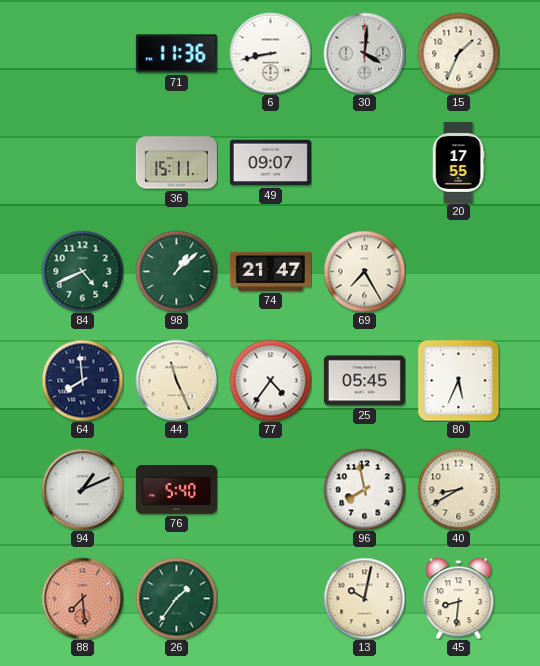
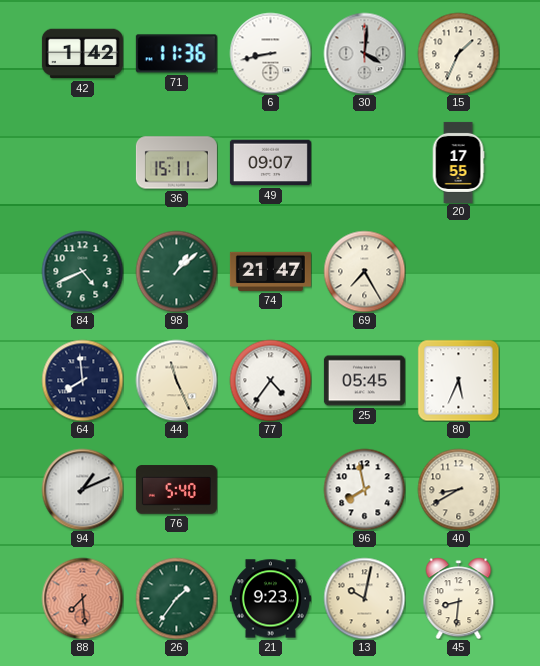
42: none -> 1:42 (82, 54)
21: none -> 9:23 (270, 599)
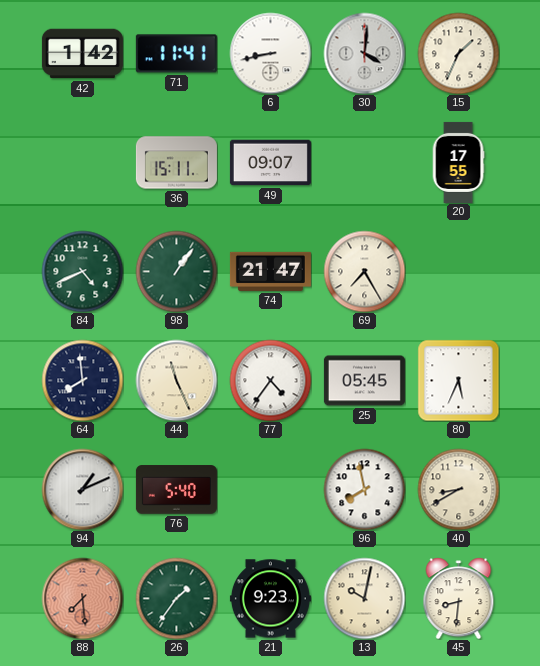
71: 11:36 -> 11:41 (176, 54)
98: 1:08 -> 1:06 (176, 271)
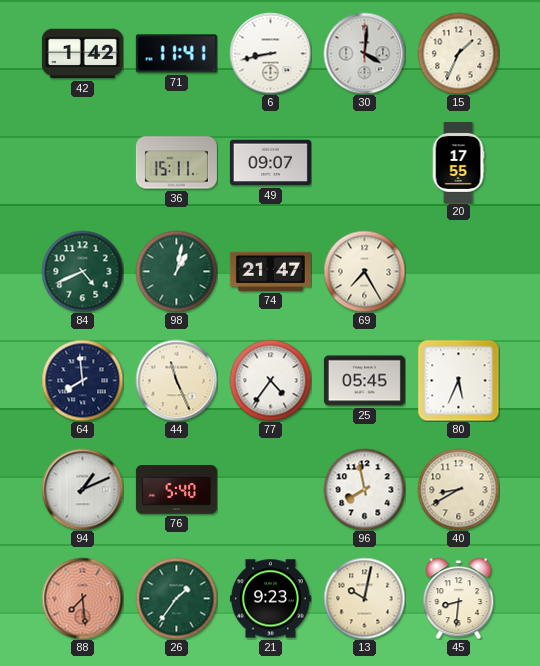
98: 1:06 -> 1:02 (176, 271)
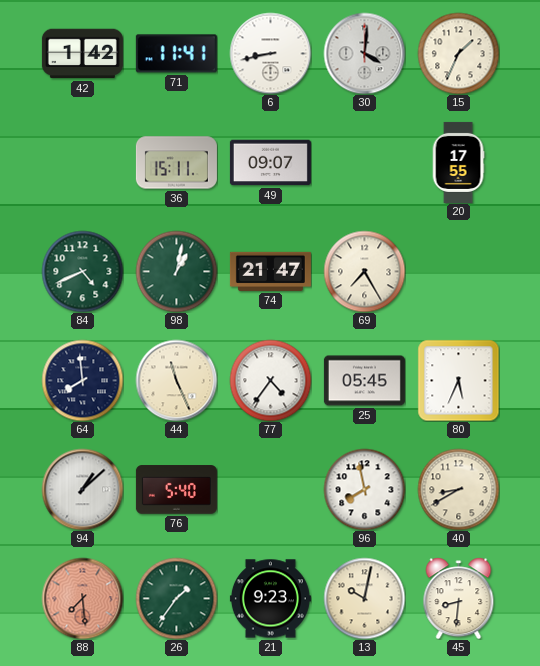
94: 1:11 -> 1:08 (82, 489)
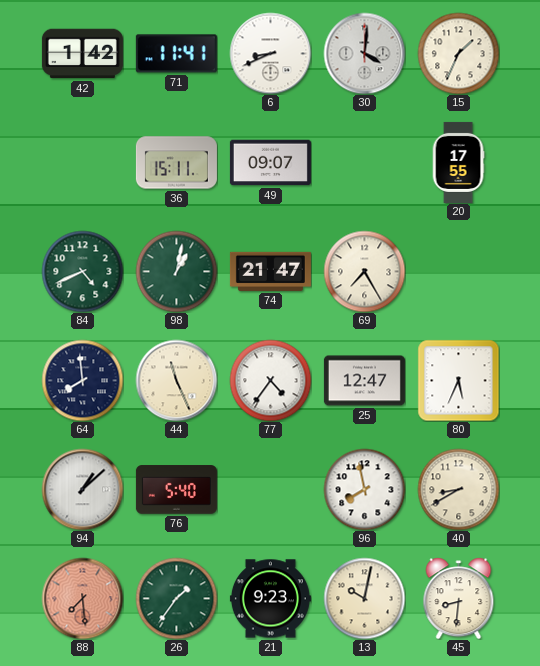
6: 8:43 -> 8:41 (270, 53)
25: 05:45 -> 12:47 (364, 381)
